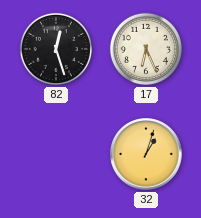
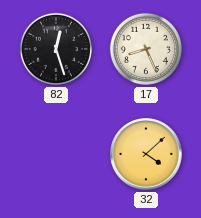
17: 6:26 -> 8:26 (146, 49)
32: 1:03 -> 4:08 (146, 154)
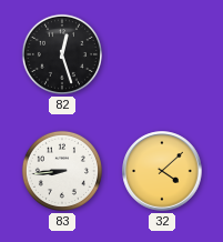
17: 8:26 -> none (146, 49)
83: none -> 8:44 (62, 171)
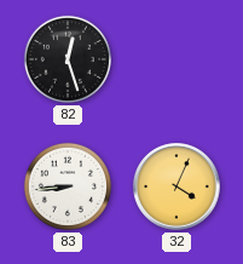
32: 4:08 -> 4:04 (177, 186)
